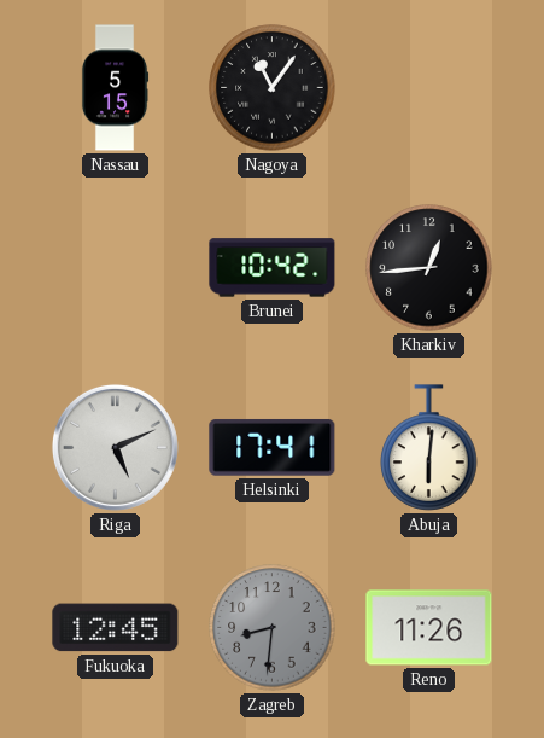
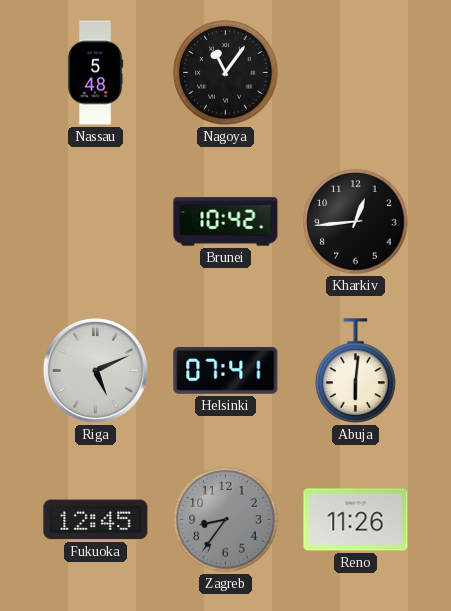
Nassau: 5:15 -> 5:48 (95, 73)
Helsinki: 17:41 -> 07:41 (226, 370)
Zagreb: 8:31 -> 8:36 (226, 520)
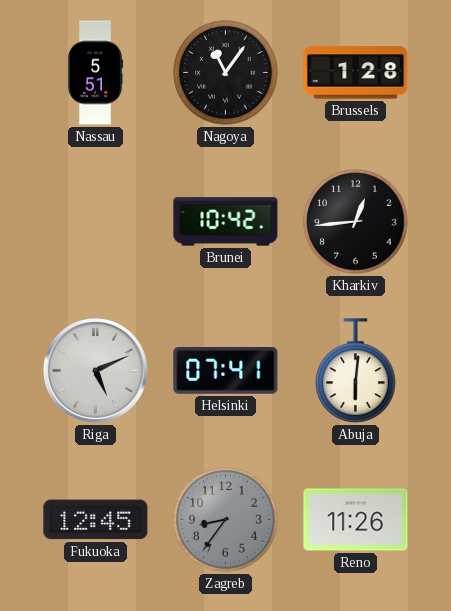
Nassau: 5:48 -> 5:51 (95, 73)
Brussels: none -> 1:28 (356, 73)
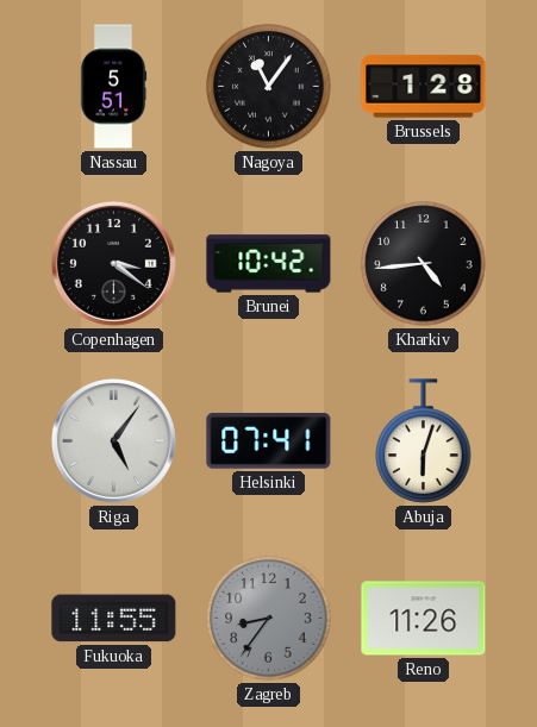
Copenhagen: none -> 3:21 (113, 263)
Kharkiv: 12:44 -> 4:44 (424, 264)
Riga: 5:11 -> 5:06 (113, 440)
Abuja: 6:01 -> 6:03 (424, 441)
Fukuoka: 12:45 -> 11:55 (114, 619)
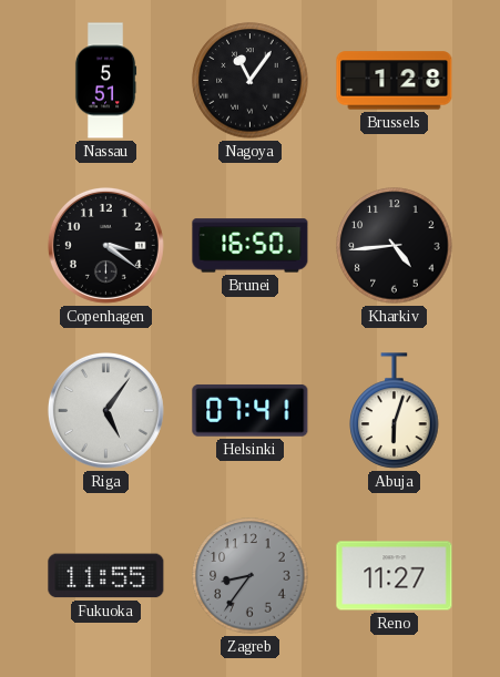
Brunei: 10:42 -> 16:50 (251, 246)
Reno: 11:26 -> 11:27 (395, 576)
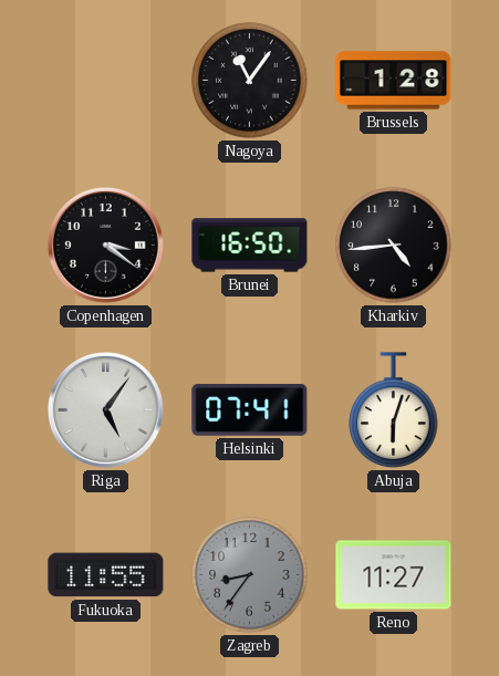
Nassau: 5:51 -> none (105, 81)
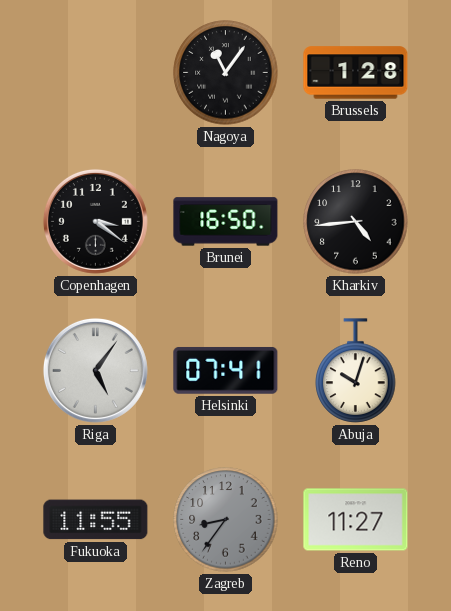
Abuja: 6:03 -> 10:03 (356, 371)
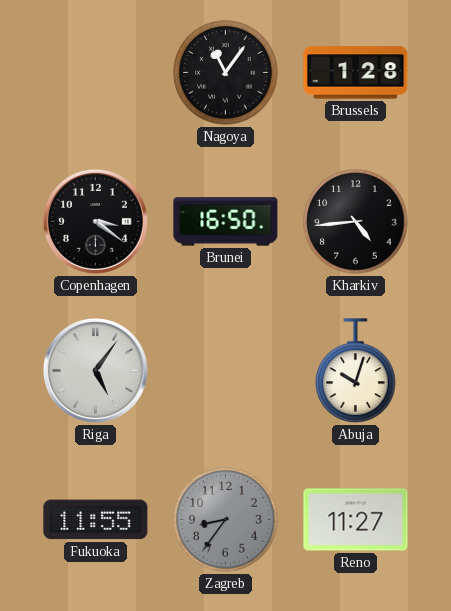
Helsinki: 07:41 -> none (226, 370)
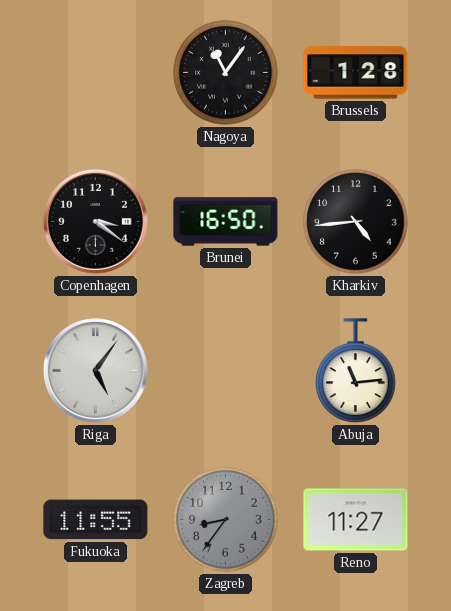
Abuja: 10:03 -> 11:14 (356, 371)
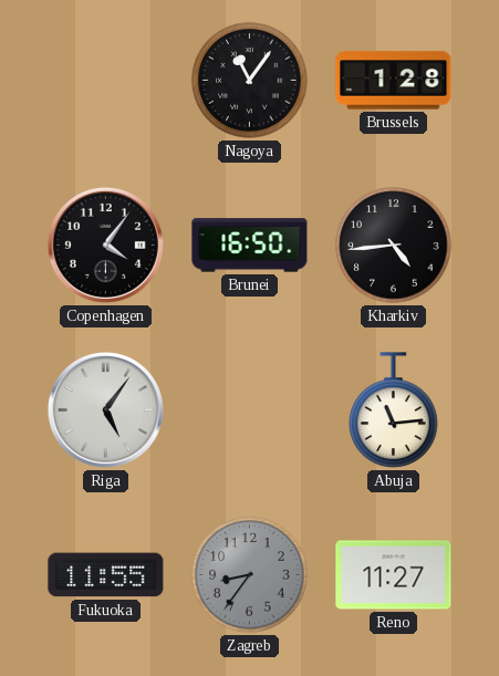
Copenhagen: 3:21 -> 4:06 (105, 245)
